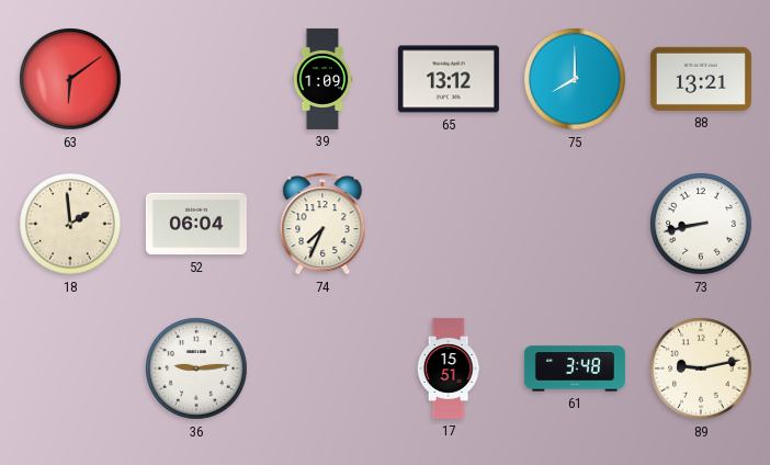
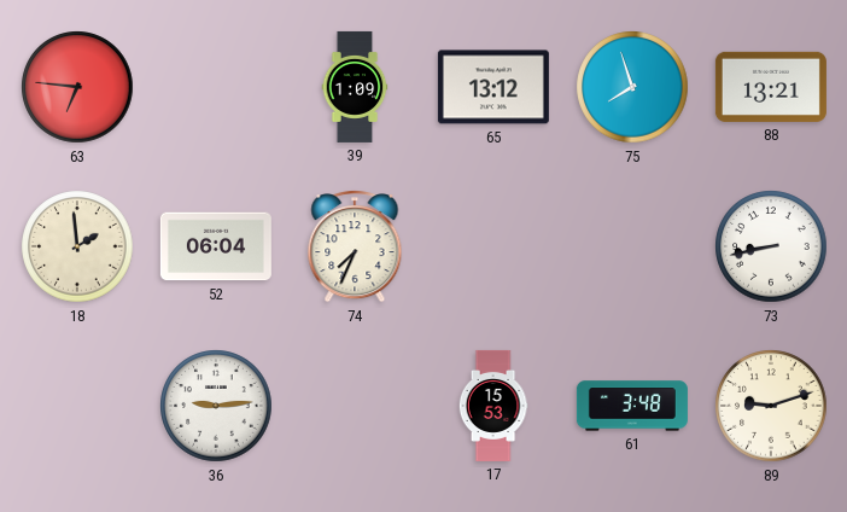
63: 6:09 -> 6:46 (77, 87)
75: 8:00 -> 7:57 (632, 87)
17: 15:51 -> 15:53 (493, 406)
89: 9:13 -> 9:12 (771, 406)
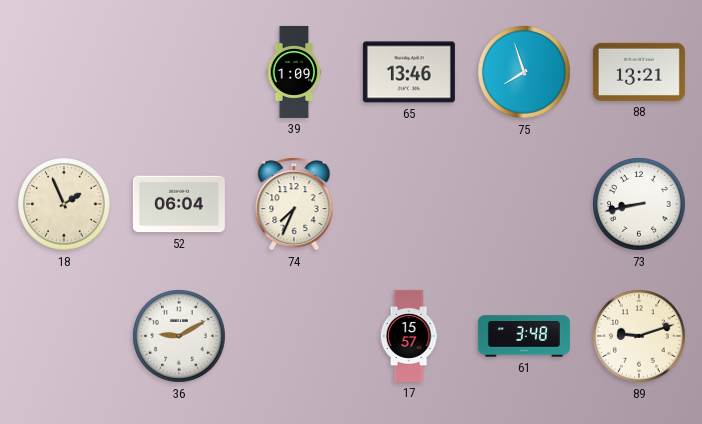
63: 6:46 -> none (77, 87)
65: 13:12 -> 13:46 (409, 72)
18: 1:59 -> 1:56 (64, 204)
36: 9:14 -> 9:10 (179, 336)
17: 15:53 -> 15:57 (409, 336)
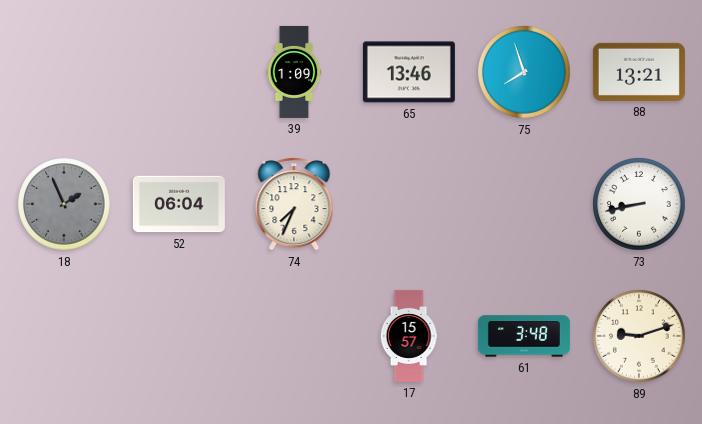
18 dial: cream -> grey (64, 204)
36: 9:10 -> none (179, 336)
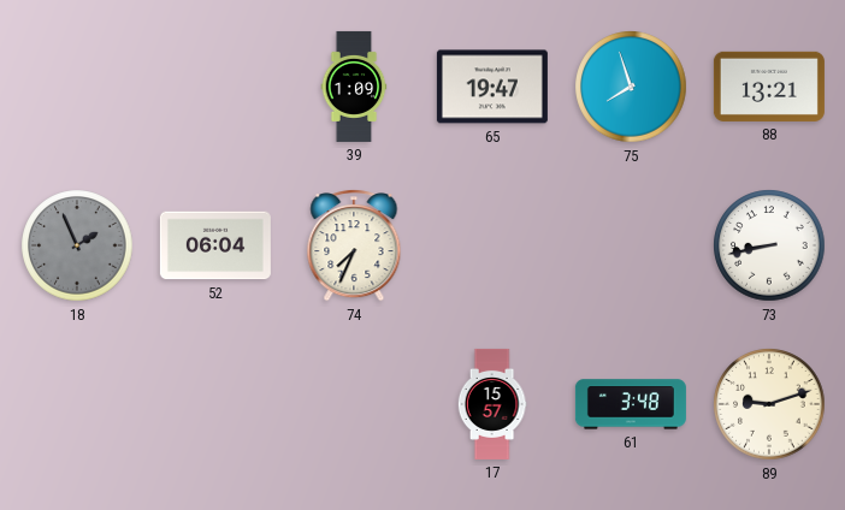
65: 13:46 -> 19:47 (492, 87)
